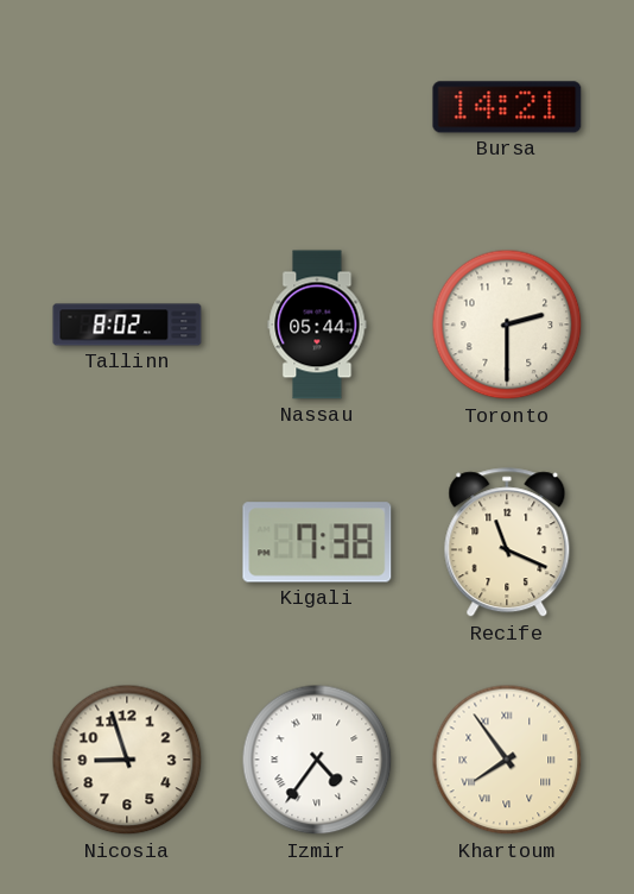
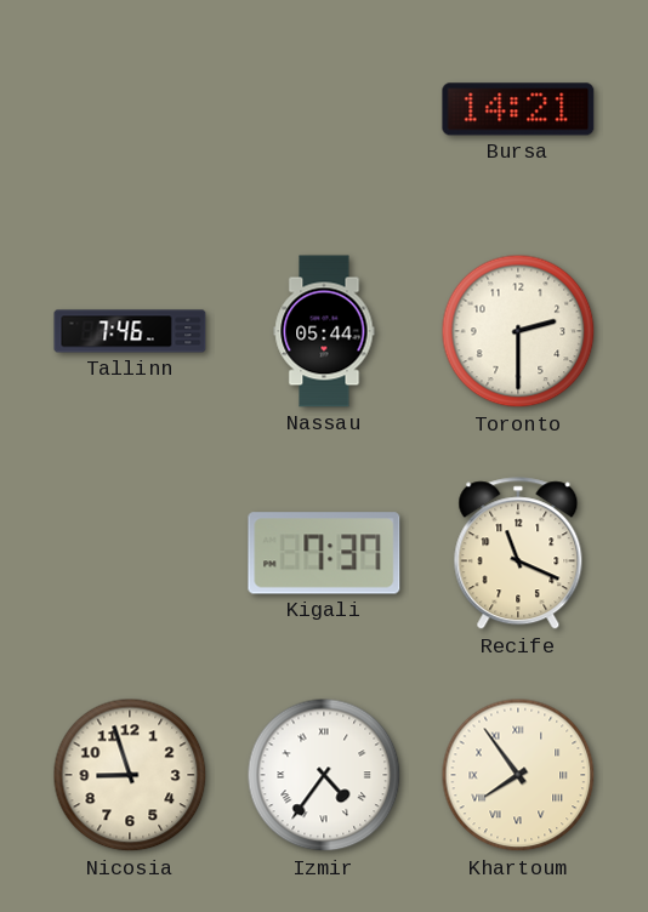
Tallinn: 8:02 -> 7:46 (130, 331)
Kigali: 7:38 -> 7:37 (324, 553)
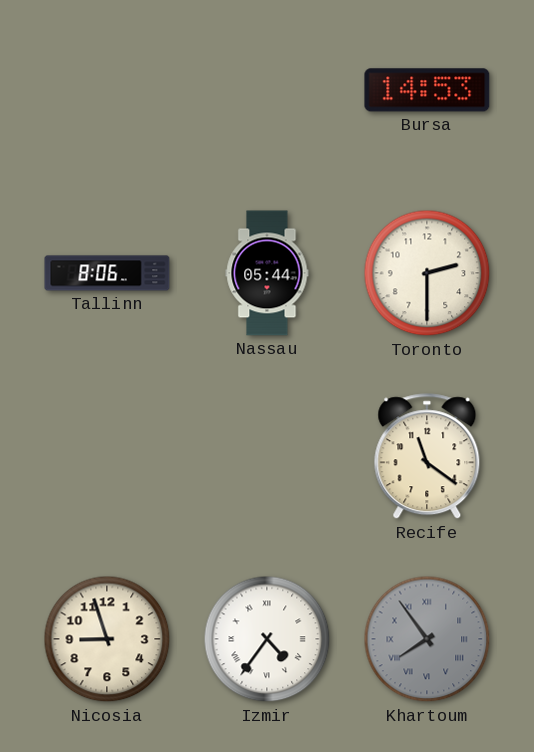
Bursa: 14:21 -> 14:53 (427, 90)
Tallinn: 7:46 -> 8:06 (107, 273)
Kigali: 7:37 -> none (324, 553)
Recife: 11:19 -> 11:21 (427, 457)
Khartoum dial: cream -> grey (427, 639)
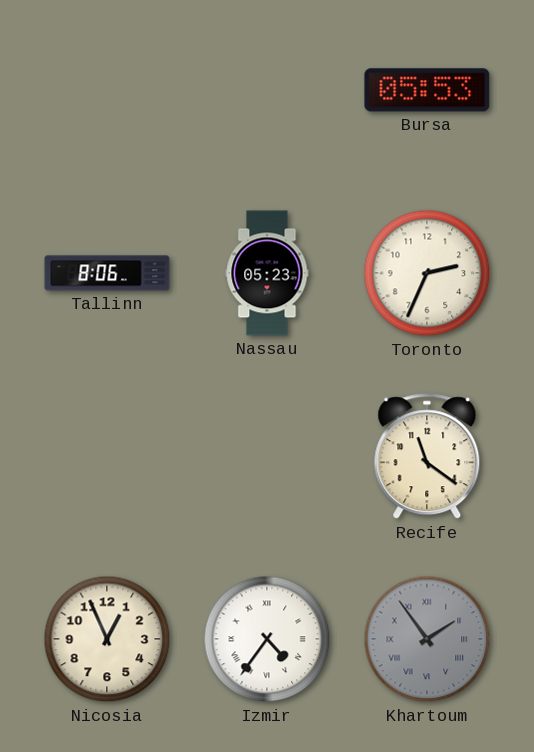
Bursa: 14:53 -> 05:53 (427, 90)
Nassau: 05:44 -> 05:23 (267, 273)
Toronto: 2:30 -> 2:34 (427, 273)
Nicosia: 8:57 -> 12:56 (107, 639)
Khartoum: 7:54 -> 1:54 (427, 639)
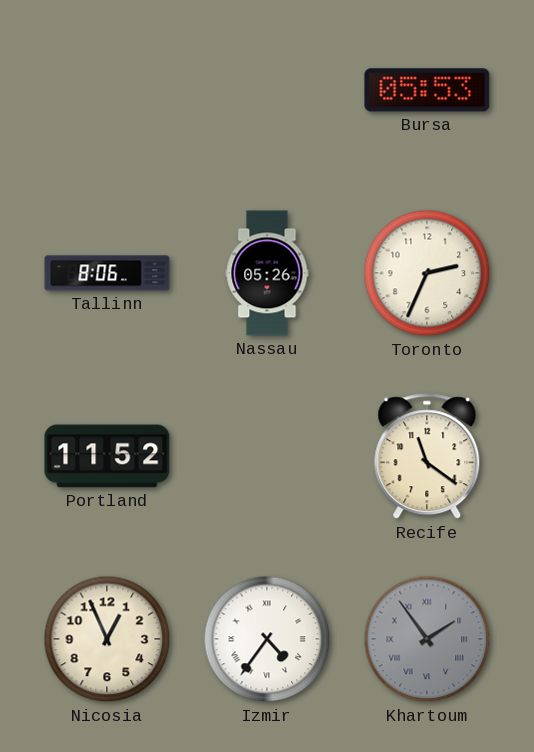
Nassau: 05:23 -> 05:26 (267, 273)
Portland: none -> 11:52 (107, 456)
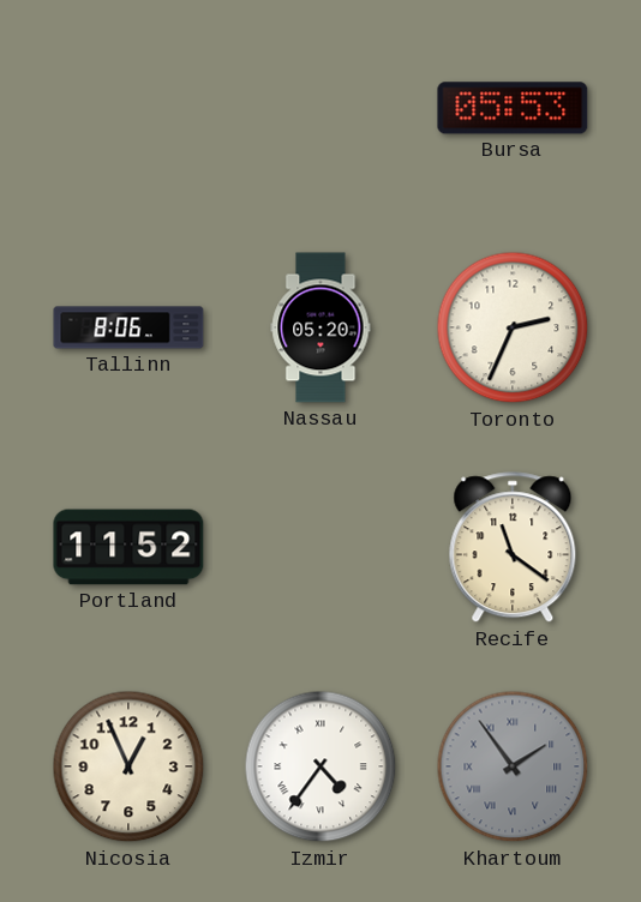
Nassau: 05:26 -> 05:20 (320, 327)
